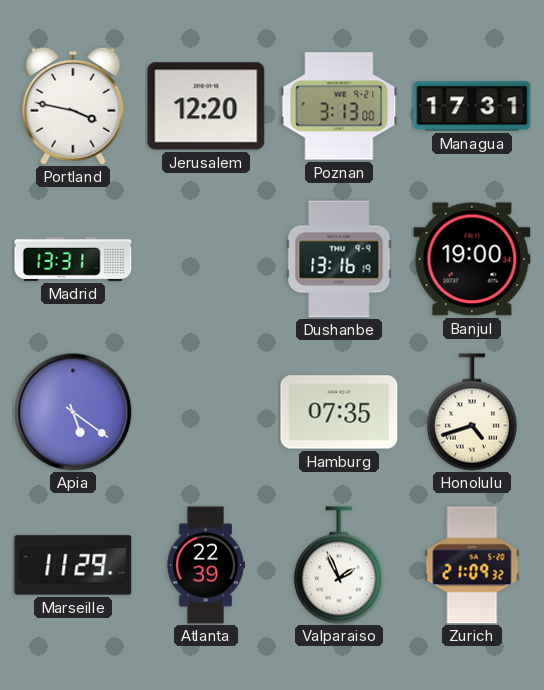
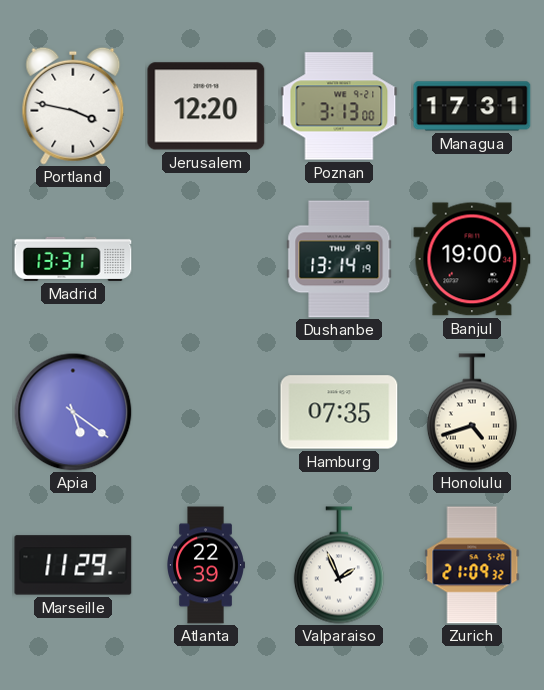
Dushanbe: 13:16 -> 13:14 (339, 259)
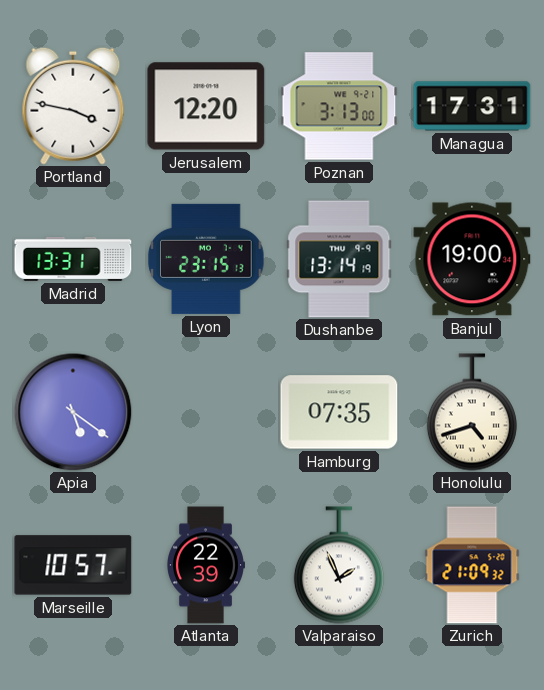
Lyon: none -> 23:15 (206, 259)
Marseille: 11:29 -> 10:57 (73, 565)
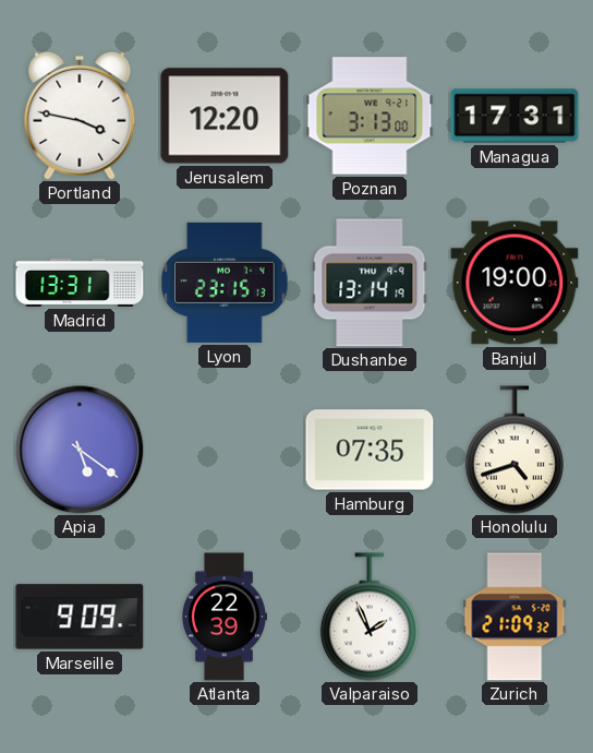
Marseille: 10:57 -> 9:09 (80, 617)
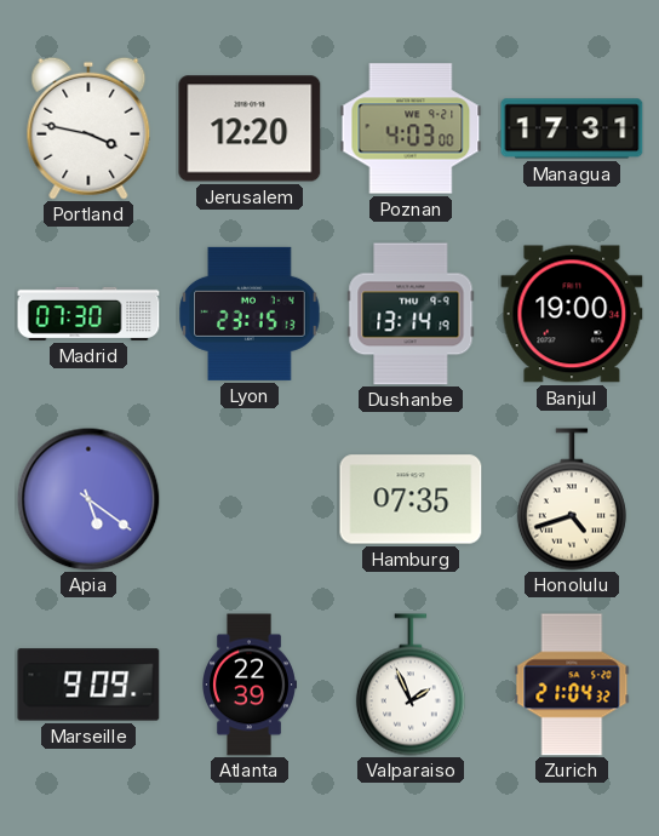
Poznan: 3:13 -> 4:03 (411, 128)
Madrid: 13:31 -> 07:30 (88, 314)
Zurich: 21:09 -> 21:04 (572, 685)
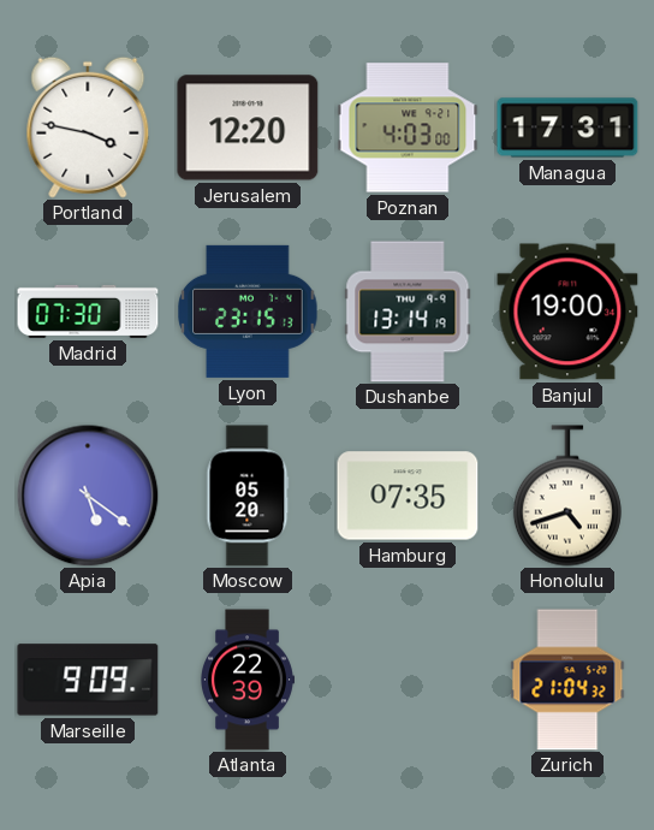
Moscow: none -> 05:20 (248, 496)
Valparaiso: 1:56 -> none (411, 685)
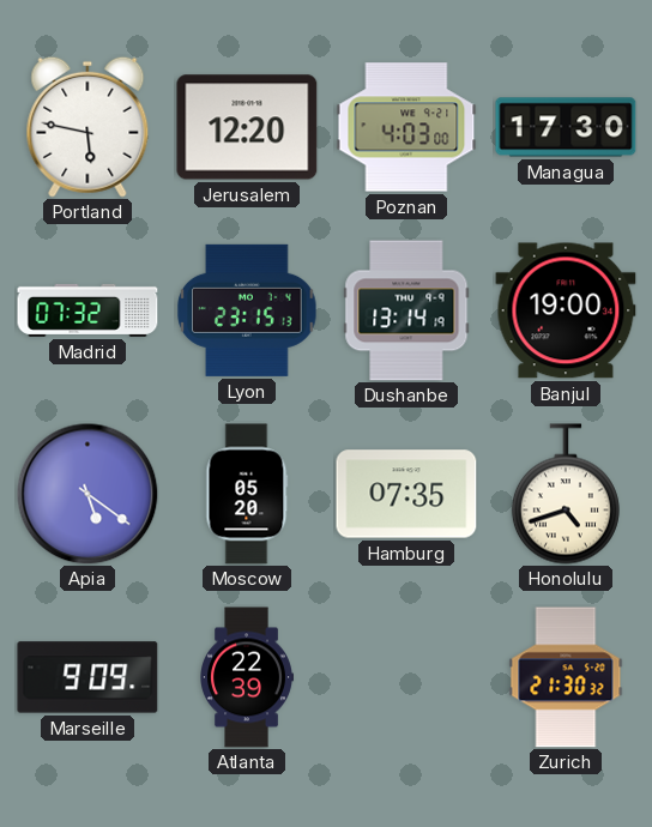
Portland: 3:47 -> 5:47 (87, 127)
Managua: 17:31 -> 17:30 (566, 127)
Madrid: 07:30 -> 07:32 (87, 310)
Zurich: 21:04 -> 21:30 (566, 677)
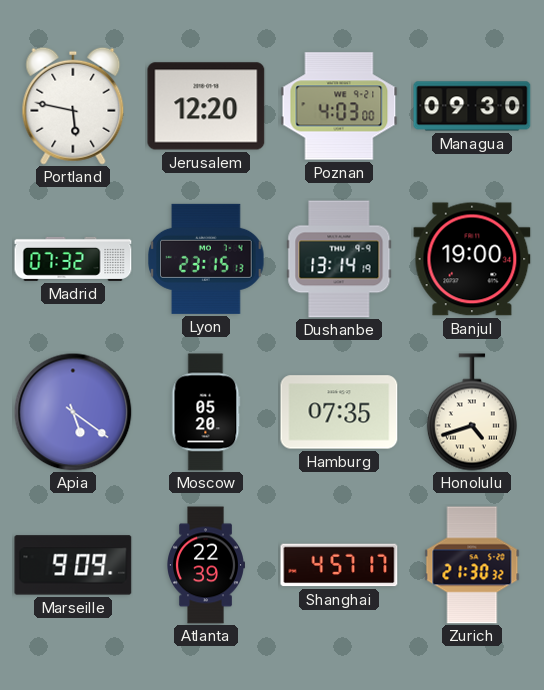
Managua: 17:30 -> 09:30 (472, 106)
Shanghai: none -> 4:57 (339, 565)
